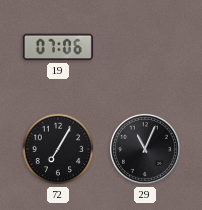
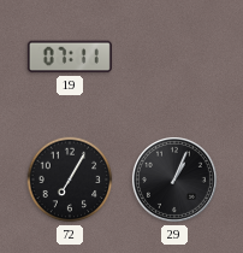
19: 07:06 -> 07:11 (70, 57)
29: 11:04 -> 1:04 (174, 180)
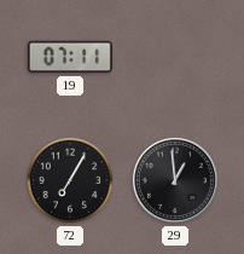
29: 1:04 -> 12:59 (175, 180)
